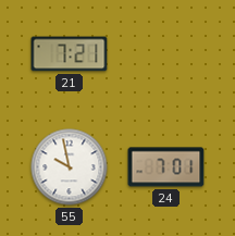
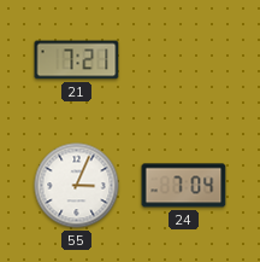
55: 9:58 -> 3:04 (77, 186)
24: 7:01 -> 7:04 (184, 186)
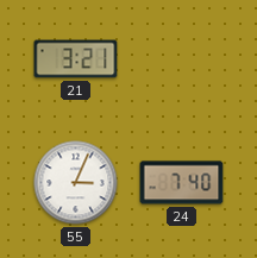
21: 7:21 -> 3:21 (76, 59)
24: 7:04 -> 7:40 (182, 183)
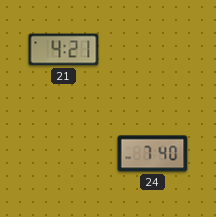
21: 3:21 -> 4:21 (64, 50)
55: 3:04 -> none (76, 183)
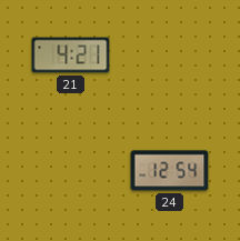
24: 7:40 -> 12:54 (170, 171)
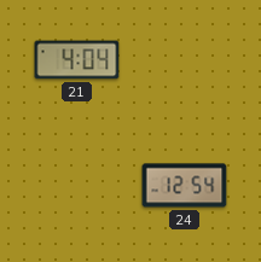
21: 4:21 -> 4:04 (77, 60)
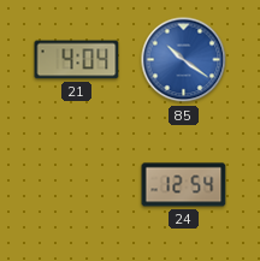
85: none -> 10:21 (184, 60)
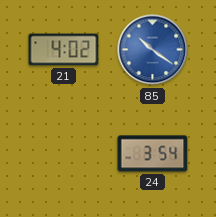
21: 4:04 -> 4:02 (64, 50)
24: 12:54 -> 3:54 (153, 154)
